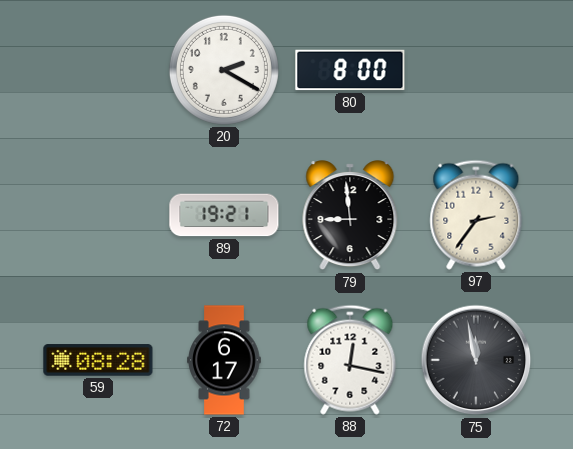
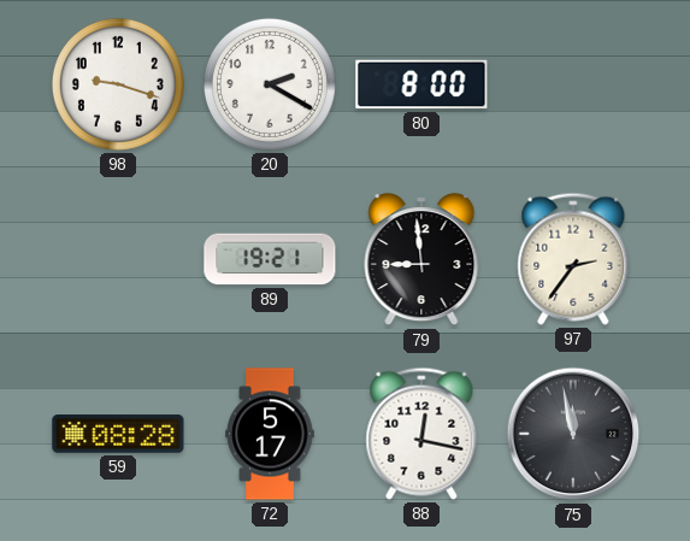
98: none -> 9:18 (118, 84)
72: 6:17 -> 5:17 (270, 434)
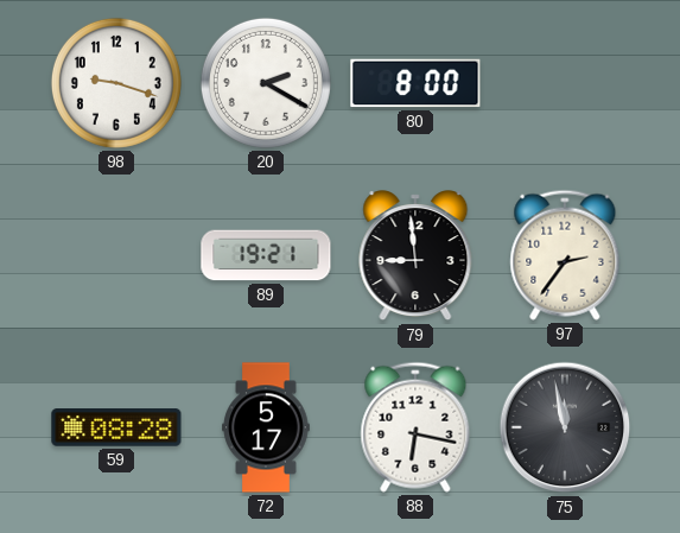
88: 12:17 -> 6:17 (415, 427)
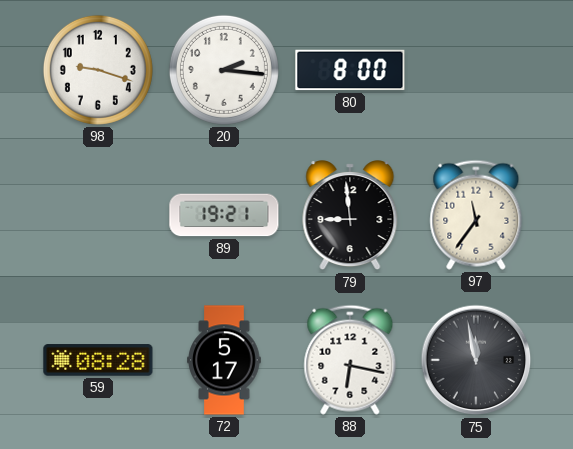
20: 2:20 -> 2:16 (224, 70)
97: 2:36 -> 11:36 (476, 215)
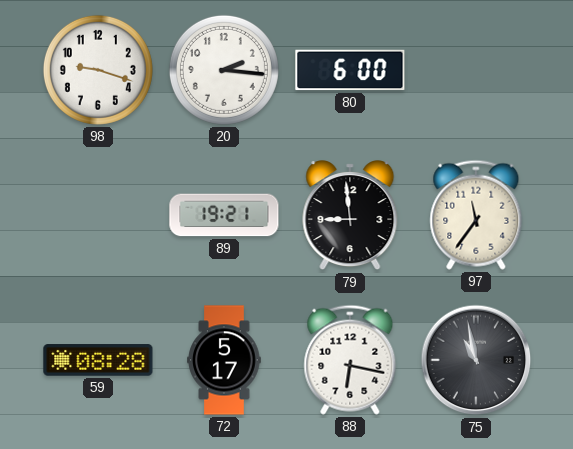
80: 8:00 -> 6:00 (350, 70)
75: 11:58 -> 10:58 (476, 360)
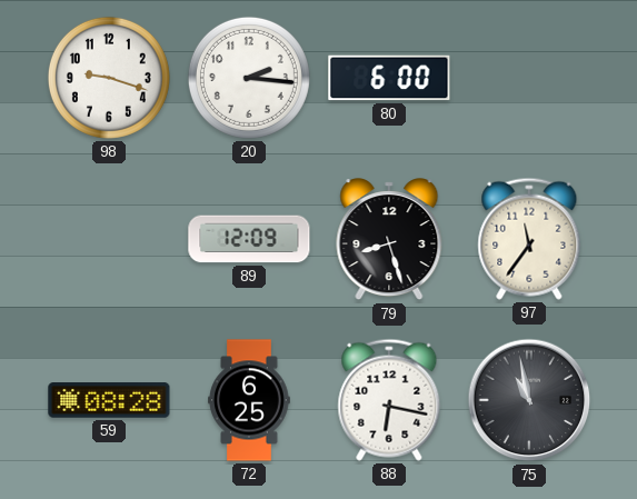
89: 19:21 -> 12:09 (249, 239)
79: 8:59 -> 8:27 (389, 240)
72: 5:17 -> 6:25 (249, 400)
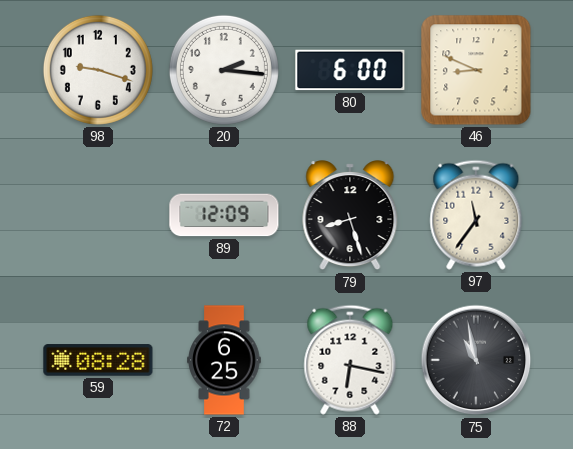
46: none -> 8:49 (476, 70)
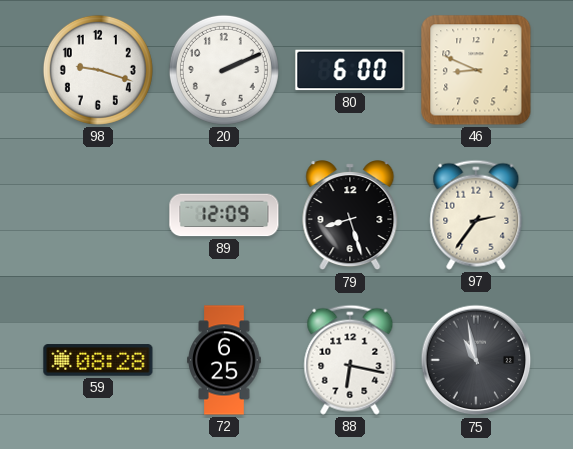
20: 2:16 -> 2:11 (224, 70)
97: 11:36 -> 2:36 (476, 215)
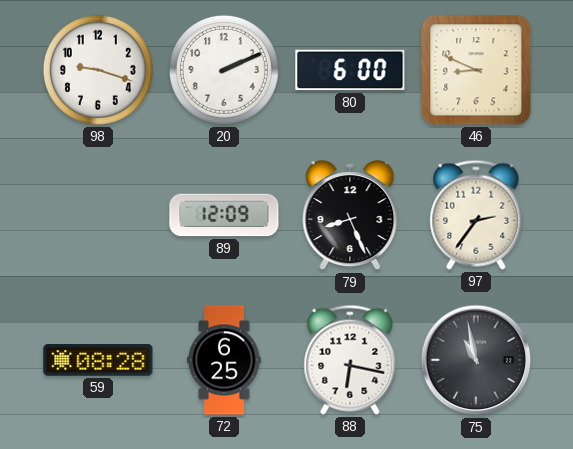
79: 8:27 -> 8:26 (350, 216)
